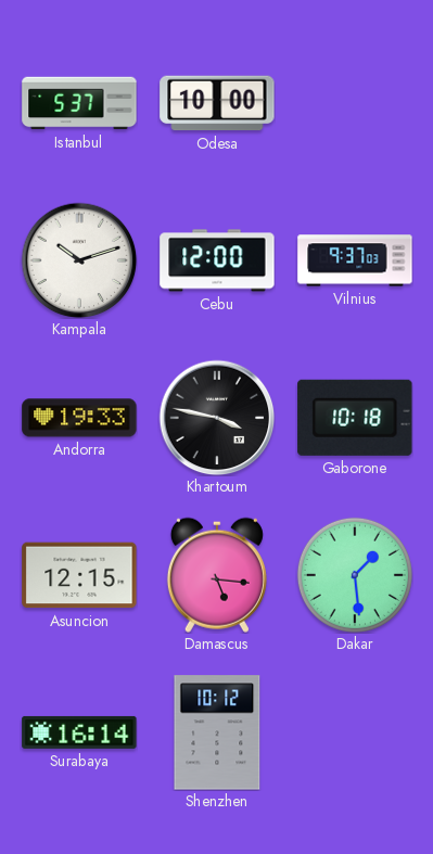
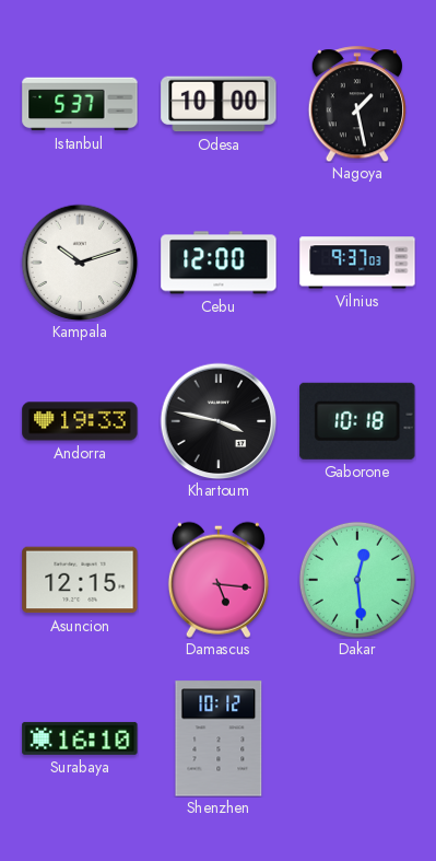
Nagoya: none -> 1:28 (357, 104)
Dakar: 1:29 -> 12:29 (357, 580)
Surabaya: 16:14 -> 16:10 (80, 738)
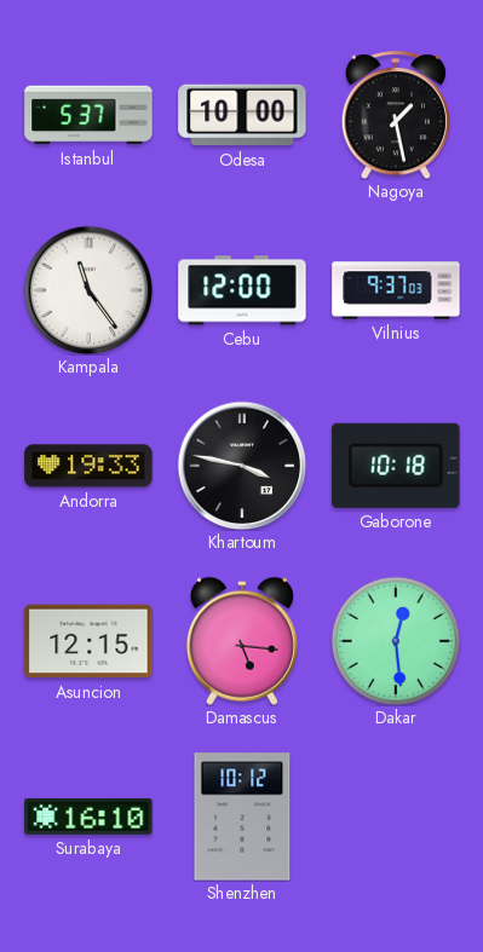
Kampala: 10:12 -> 11:24 (88, 290)
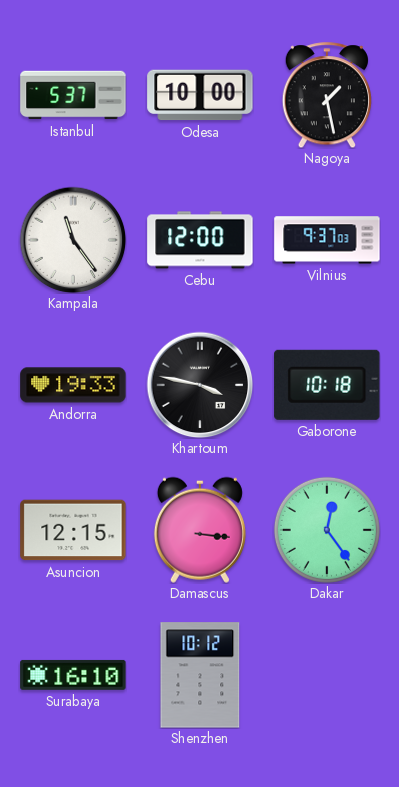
Damascus: 5:16 -> 3:16 (200, 530)
Dakar: 12:29 -> 12:24 (327, 530)
